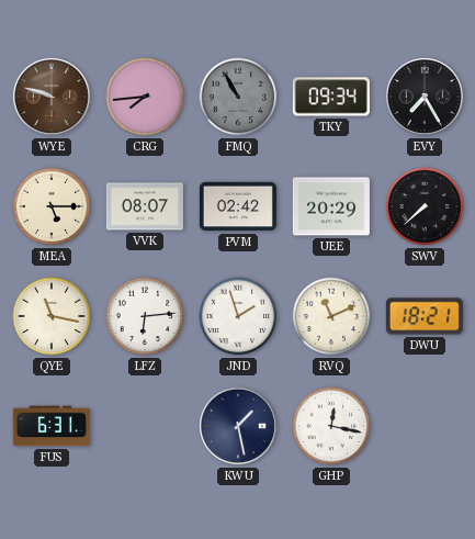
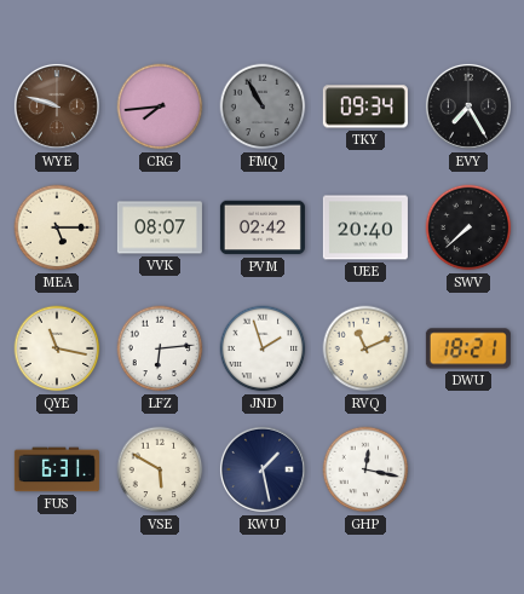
UEE: 20:29 -> 20:40 (365, 227)
VSE: none -> 5:50 (160, 469)
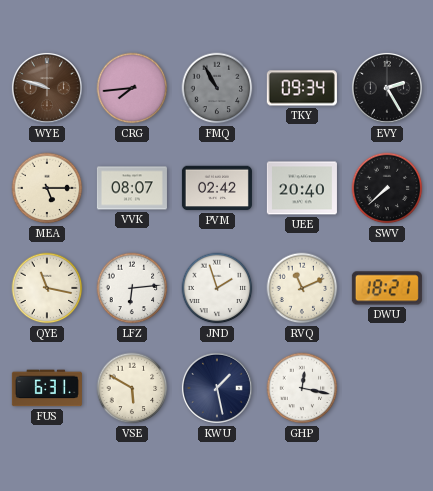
EVY: 7:25 -> 2:25 (387, 88)
